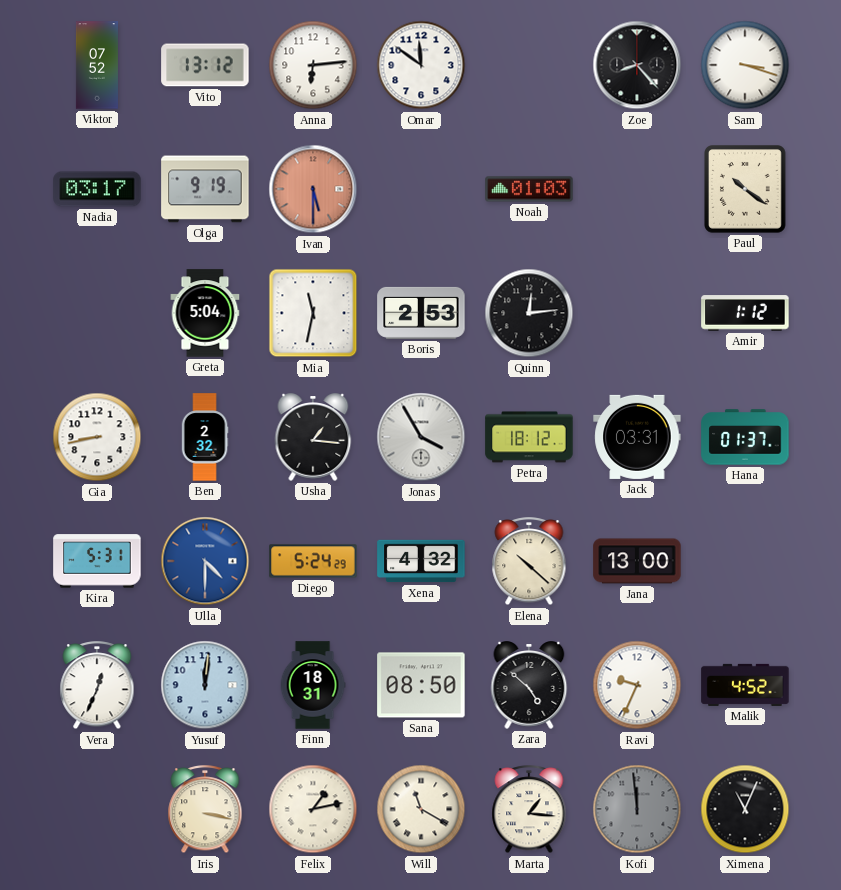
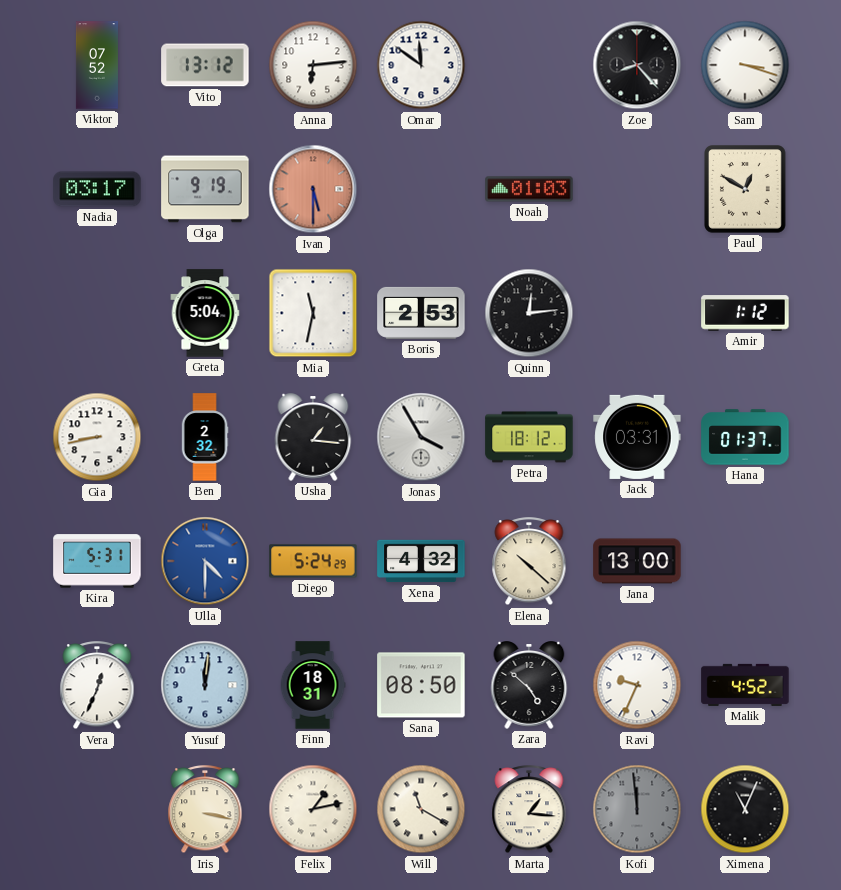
Paul: 10:21 -> 12:50 (746, 190)
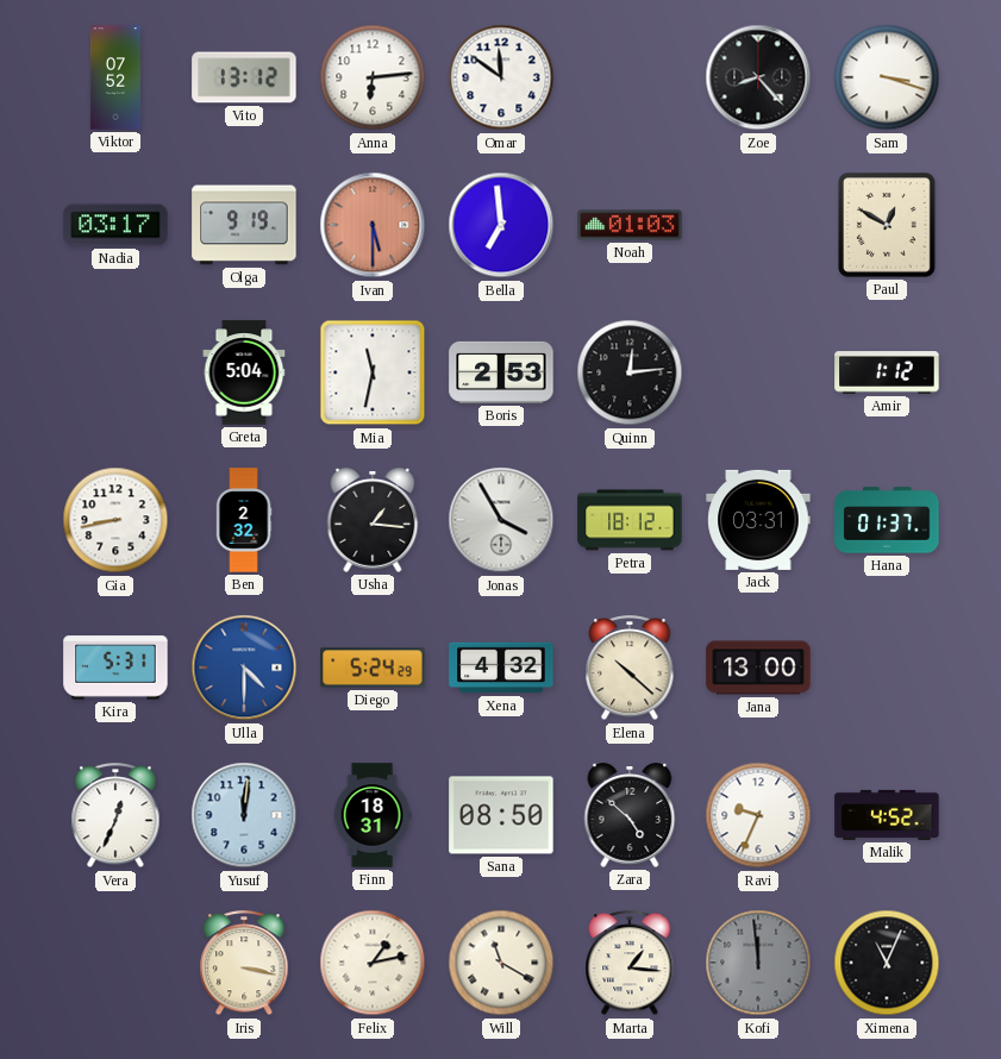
Bella: none -> 6:59 (501, 225)
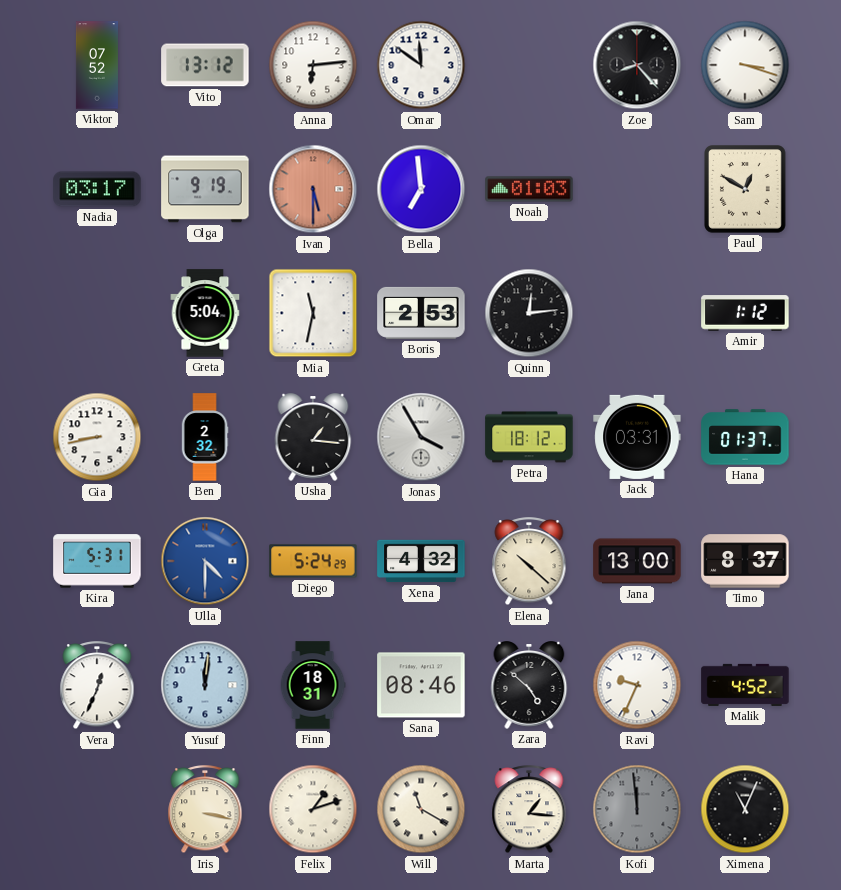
Timo: none -> 8:37 (745, 561)
Sana: 08:50 -> 08:46 (421, 685)
Felix: 1:13 -> 1:12 (313, 809)
